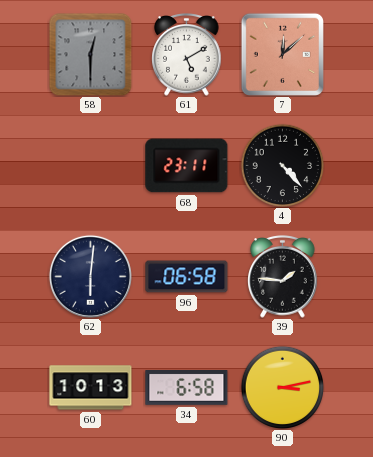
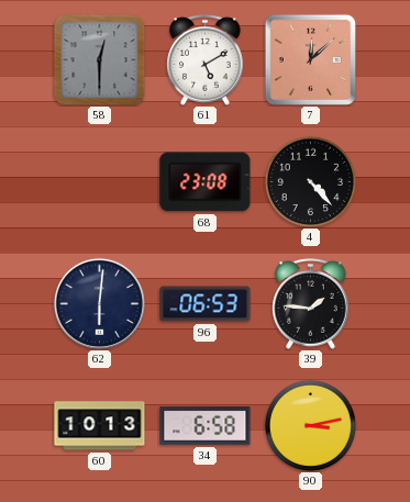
68: 23:11 -> 23:08 (206, 182)
96: 06:58 -> 06:53 (206, 304)
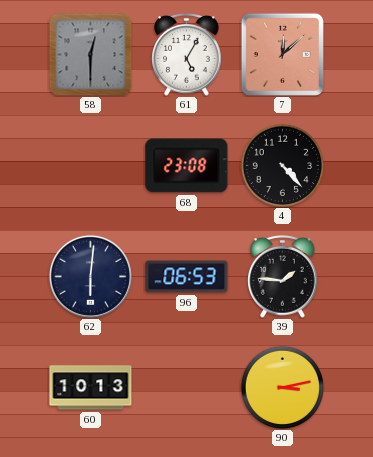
61: 5:10 -> 5:05 (187, 55)
34: 6:58 -> none (206, 426)
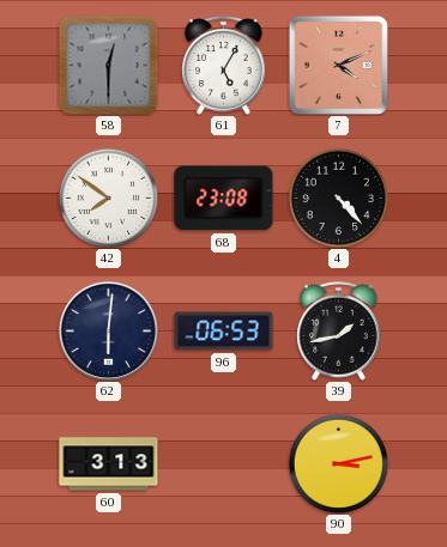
7: 12:08 -> 4:11 (338, 65)
42: none -> 7:51 (108, 197)
39: 1:46 -> 1:43 (339, 332)
60: 10:13 -> 3:13 (109, 464)
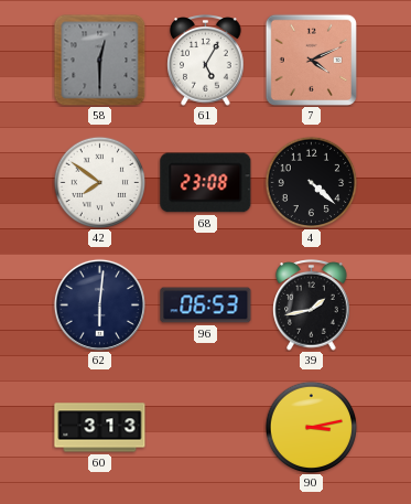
4: 4:23 -> 4:22 (311, 182)
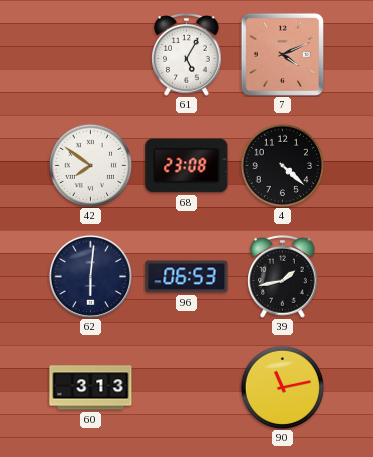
58: 12:30 -> none (99, 60)
90: 3:13 -> 11:13 (282, 387)
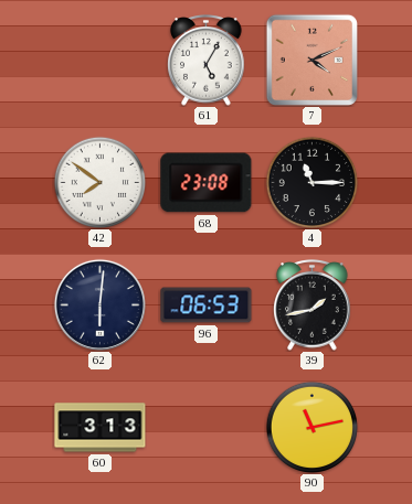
4: 4:22 -> 11:15 (311, 182)
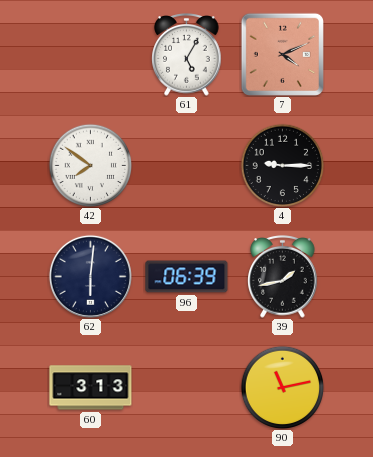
68: 23:08 -> none (207, 183)
4: 11:15 -> 9:15 (282, 165)
96: 06:53 -> 06:39 (187, 277)
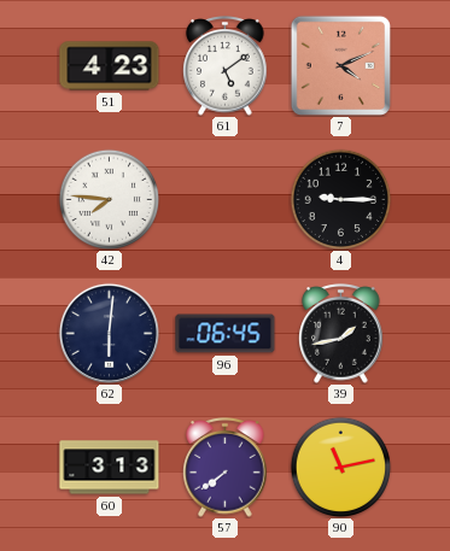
51: none -> 4:23 (110, 66)
61: 5:05 -> 5:09 (226, 66)
42: 7:51 -> 7:46 (109, 199)
96: 06:39 -> 06:45 (226, 334)
57: none -> 7:39 (226, 468)
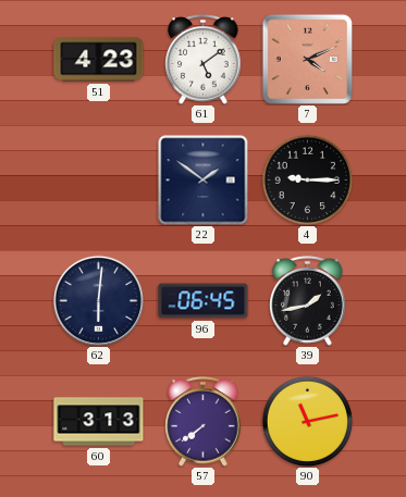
42: 7:46 -> none (109, 199)
22: none -> 1:51 (204, 181)
